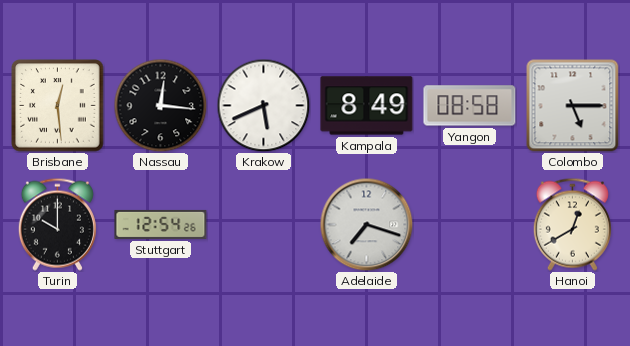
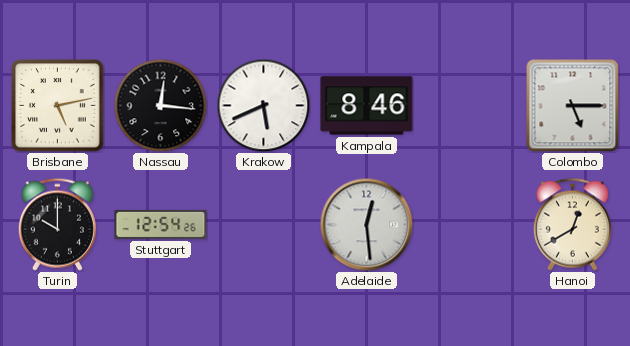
Brisbane: 12:29 -> 5:13 (58, 106)
Kampala: 8:49 -> 8:46 (367, 106)
Yangon: 08:58 -> none (470, 106)
Adelaide: 7:18 -> 12:29 (366, 224)
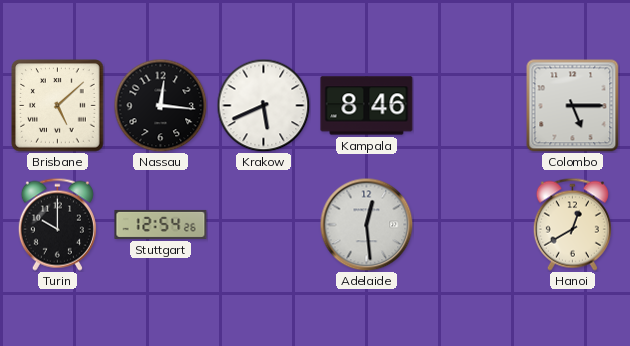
Brisbane: 5:13 -> 5:08 (58, 106)
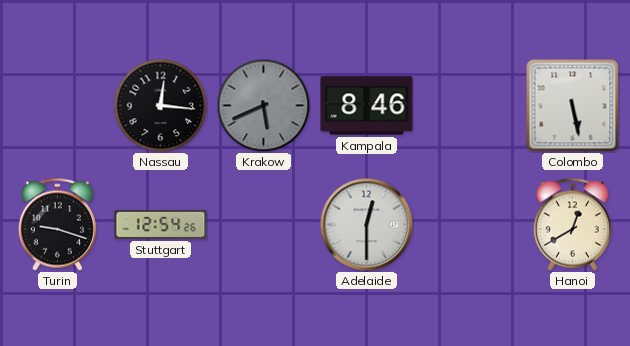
Brisbane: 5:08 -> none (58, 106)
Krakow dial: white -> grey (263, 105)
Colombo: 5:15 -> 5:28 (572, 105)
Turin: 10:00 -> 9:18 (57, 224)
Adelaide: 12:29 -> 12:30 (366, 224)
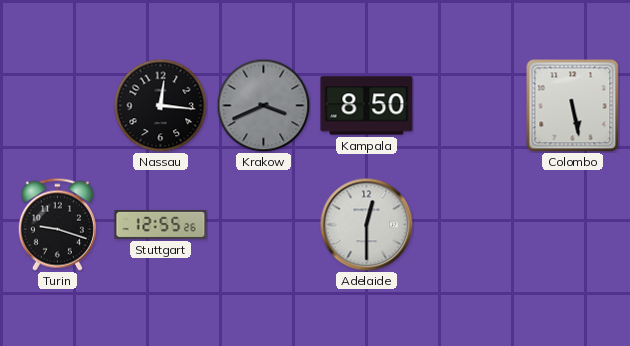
Krakow: 5:41 -> 3:41 (263, 105)
Kampala: 8:46 -> 8:50 (367, 106)
Stuttgart: 12:54 -> 12:55 (161, 224)
Hanoi: 12:40 -> none (572, 224)
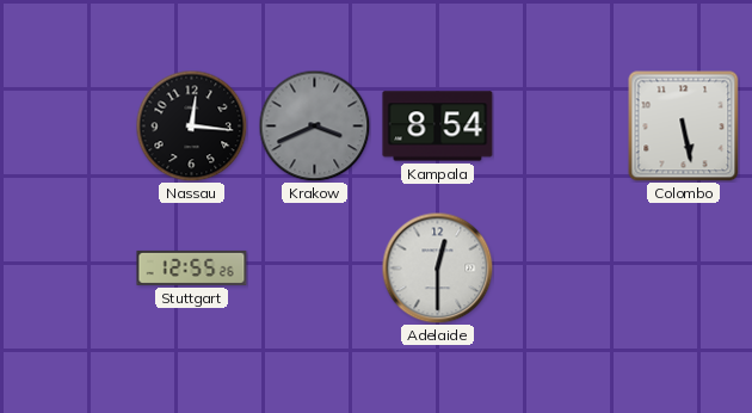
Kampala: 8:50 -> 8:54 (438, 127)
Turin: 9:18 -> none (57, 224)
